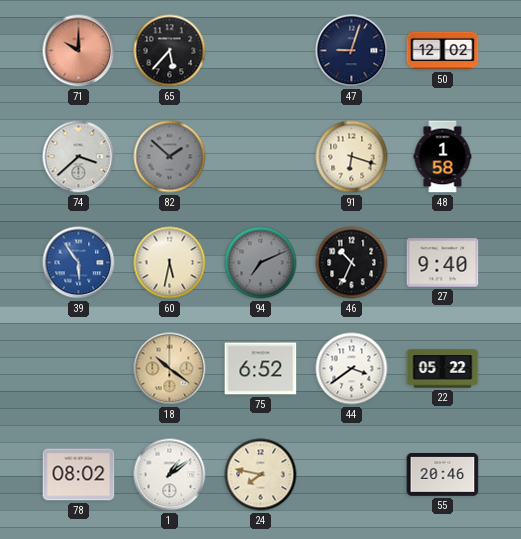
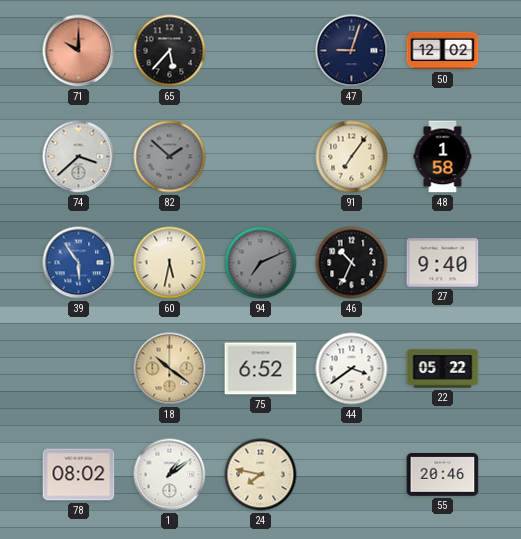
91: 6:18 -> 7:06 (352, 157)
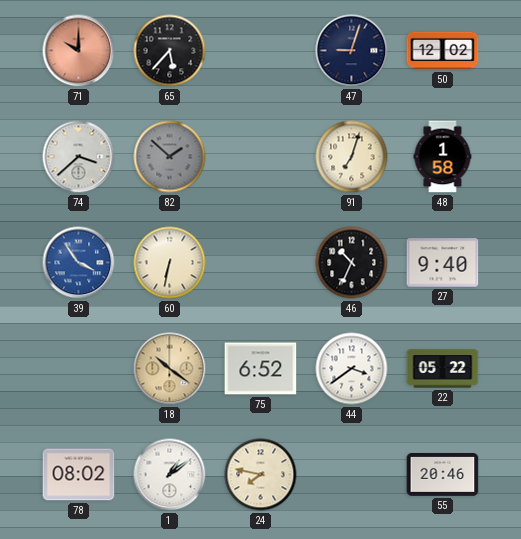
91: 7:06 -> 7:03 (352, 157)
39: 5:54 -> 3:54 (79, 263)
60: 5:32 -> 6:32 (170, 263)
94: 7:11 -> none (261, 263)
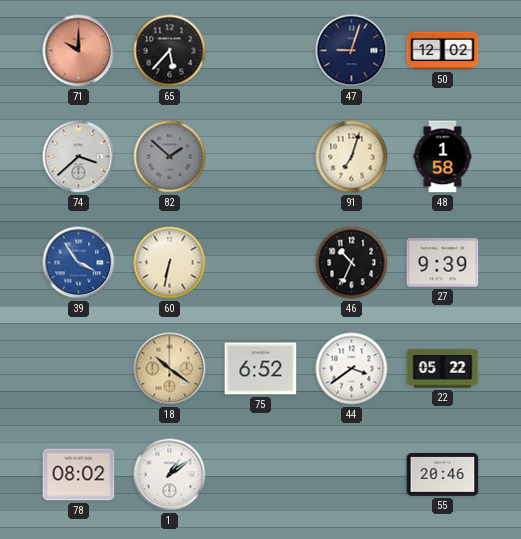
27: 9:40 -> 9:39 (443, 263)
24: 7:47 -> none (261, 475)
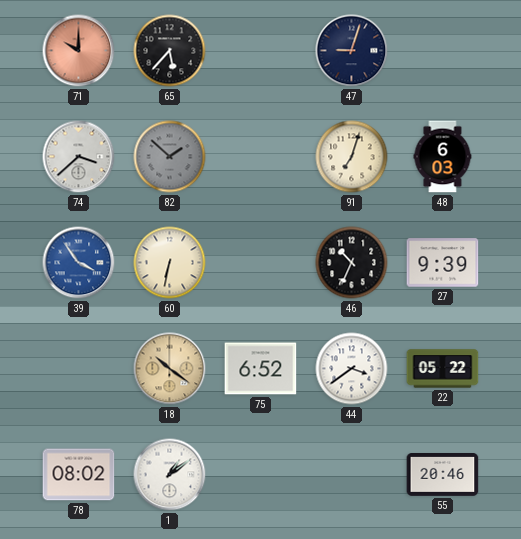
50: 12:02 -> none (443, 51)
48: 1:58 -> 6:03 (443, 157)
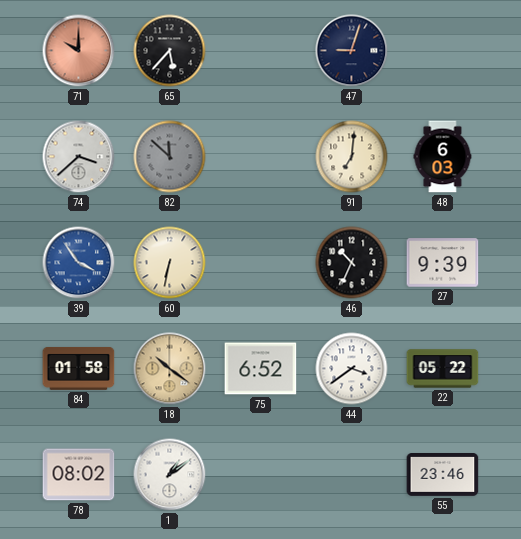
82: 1:52 -> 11:52 (170, 157)
91: 7:03 -> 7:01 (352, 157)
84: none -> 01:58 (79, 368)
55: 20:46 -> 23:46 (443, 475)
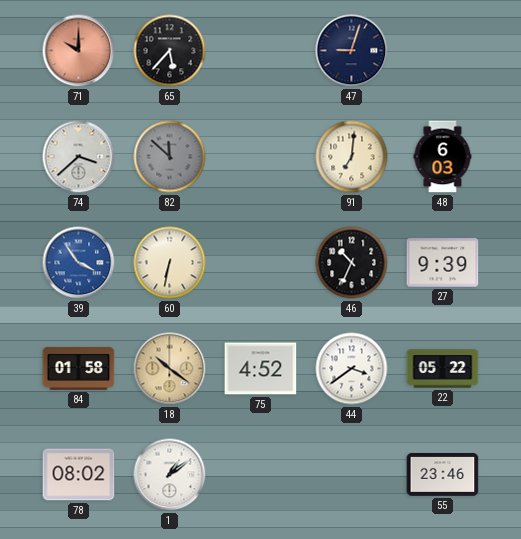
75: 6:52 -> 4:52 (261, 369)
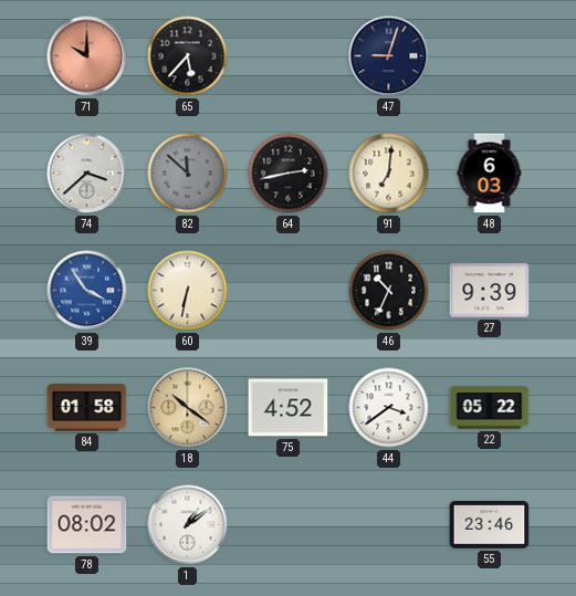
64: none -> 2:43 (289, 174)
